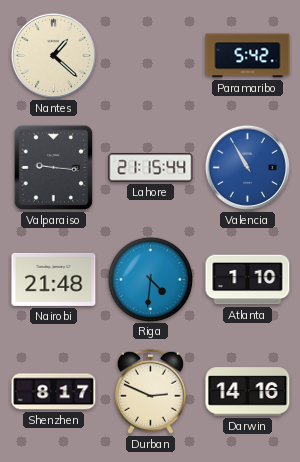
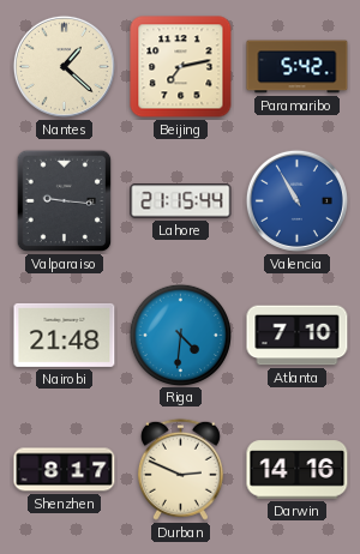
Beijing: none -> 7:13 (181, 67)
Atlanta: 1:10 -> 7:10 (298, 336)
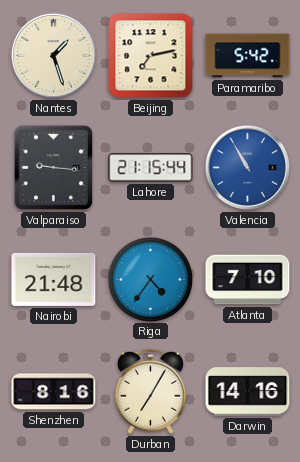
Nantes: 1:22 -> 1:27 (53, 55)
Riga: 4:31 -> 4:36 (150, 279)
Shenzhen: 8:17 -> 8:16 (54, 392)
Durban: 2:49 -> 7:05 (150, 391)
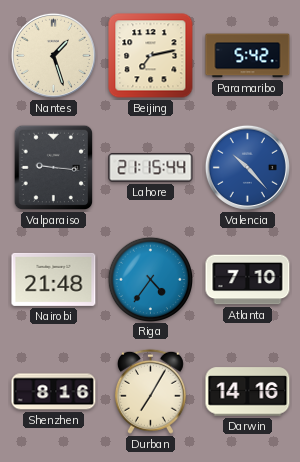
Valencia: 10:55 -> 10:23 (247, 167)
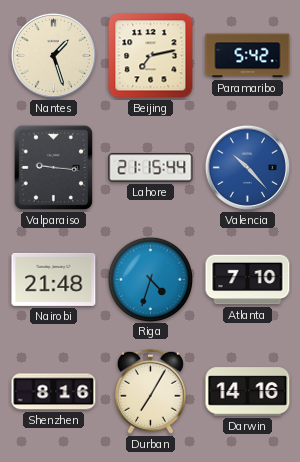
Riga: 4:36 -> 4:33 (150, 279)
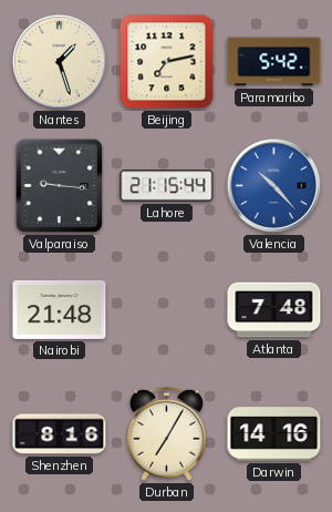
Riga: 4:33 -> none (150, 279)
Atlanta: 7:10 -> 7:48 (274, 310)
